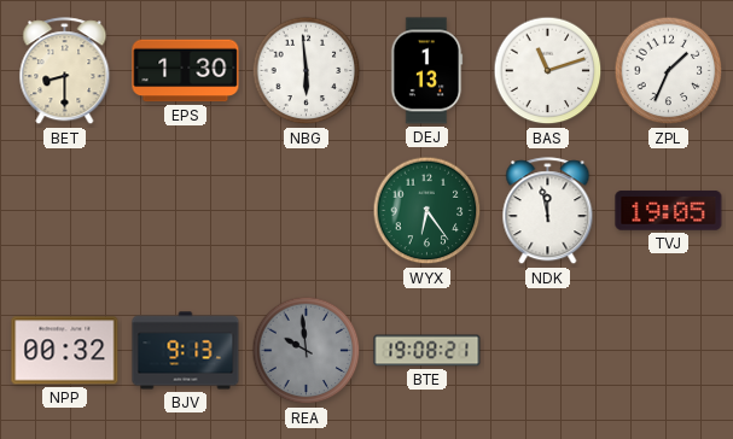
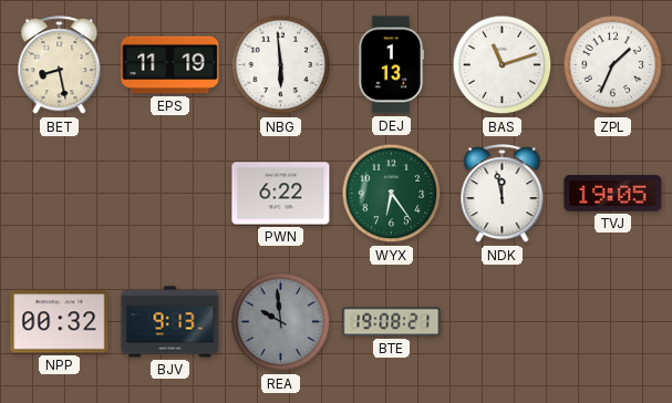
BET: 8:30 -> 8:28 (60, 65)
EPS: 1:30 -> 11:19 (170, 65)
PWN: none -> 6:22 (281, 194)
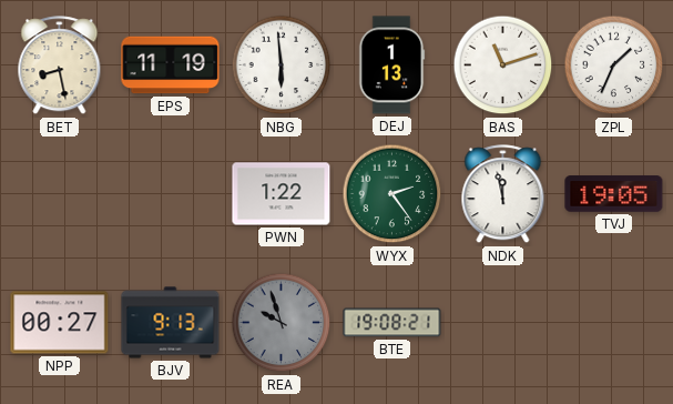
PWN: 6:22 -> 1:22 (282, 194)
WYX: 6:24 -> 2:24 (392, 194)
NPP: 00:32 -> 00:27 (60, 323)
REA: 9:59 -> 9:57 (282, 323)
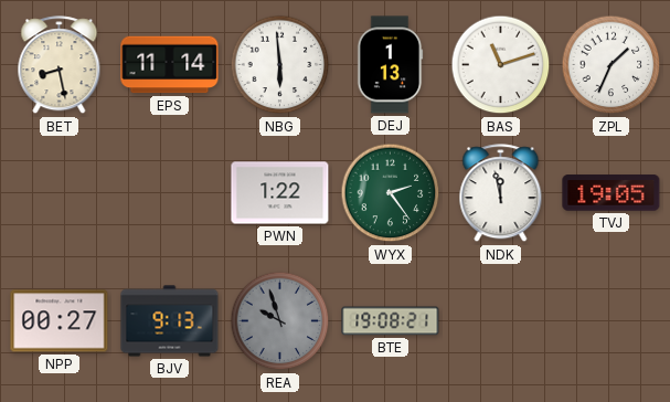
EPS: 11:19 -> 11:14 (170, 65)
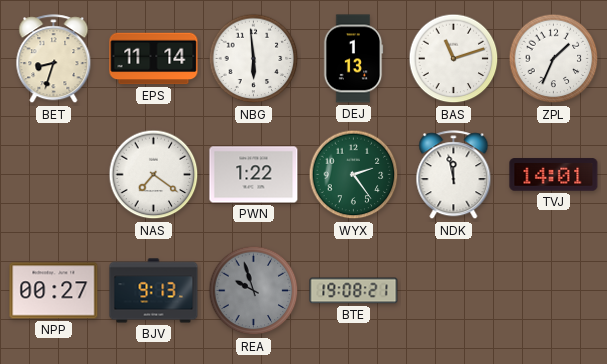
BET: 8:28 -> 8:33 (54, 59)
NAS: none -> 7:21 (154, 175)
TVJ: 19:05 -> 14:01 (554, 175)
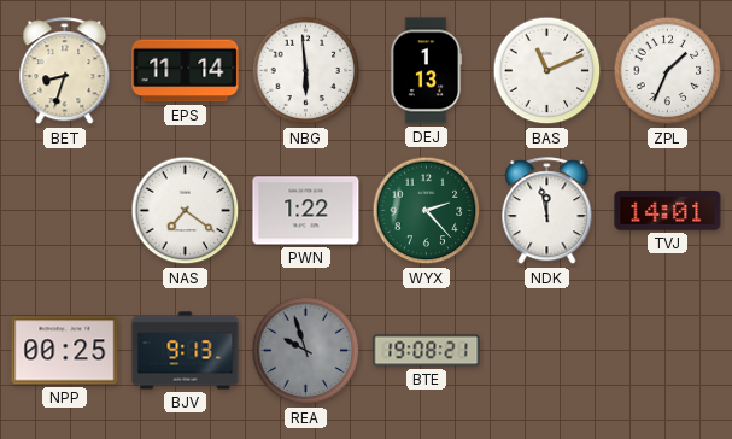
BAS: 11:12 -> 11:11 (547, 71)
WYX: 2:24 -> 2:23 (427, 211)
NPP: 00:27 -> 00:25 (65, 351)
